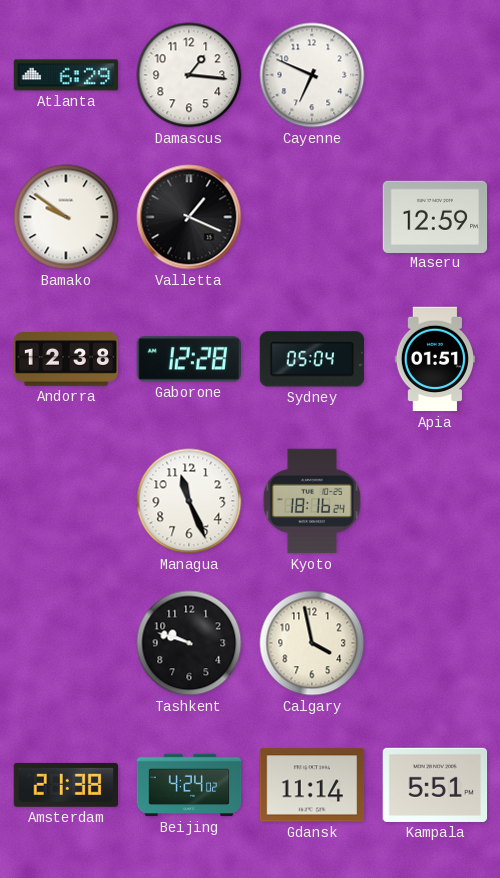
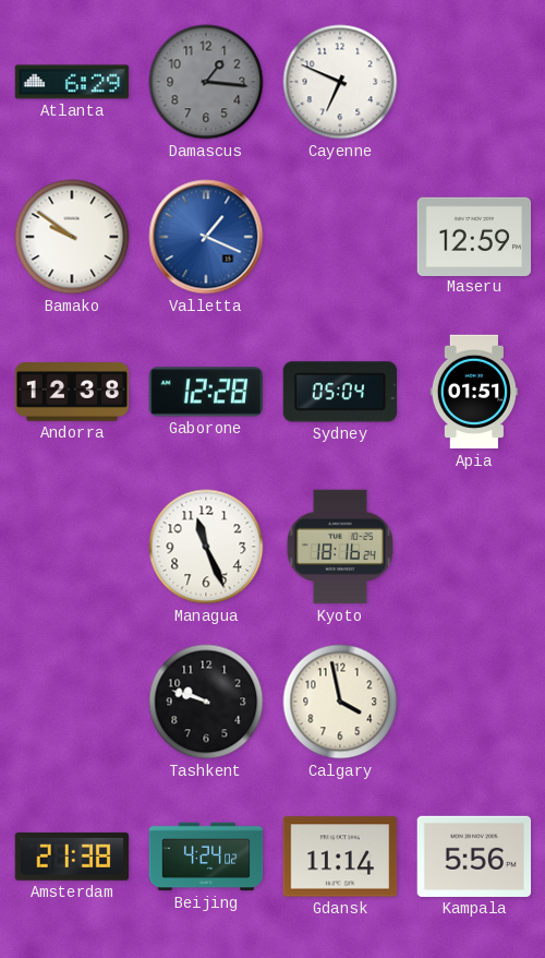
Damascus dial: white -> grey (206, 82)
Valletta dial: black -> blue (206, 237)
Kampala: 5:51 -> 5:56 (474, 857)
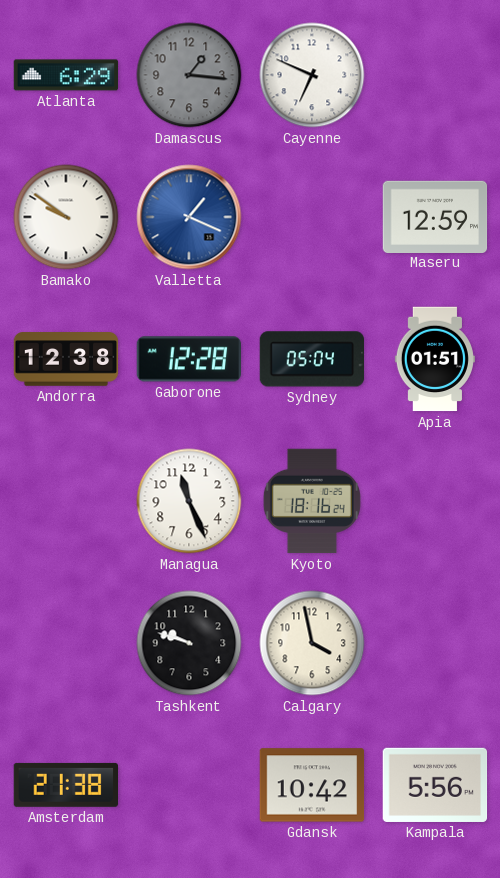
Beijing: 4:24 -> none (206, 857)
Gdansk: 11:14 -> 10:42 (312, 785)
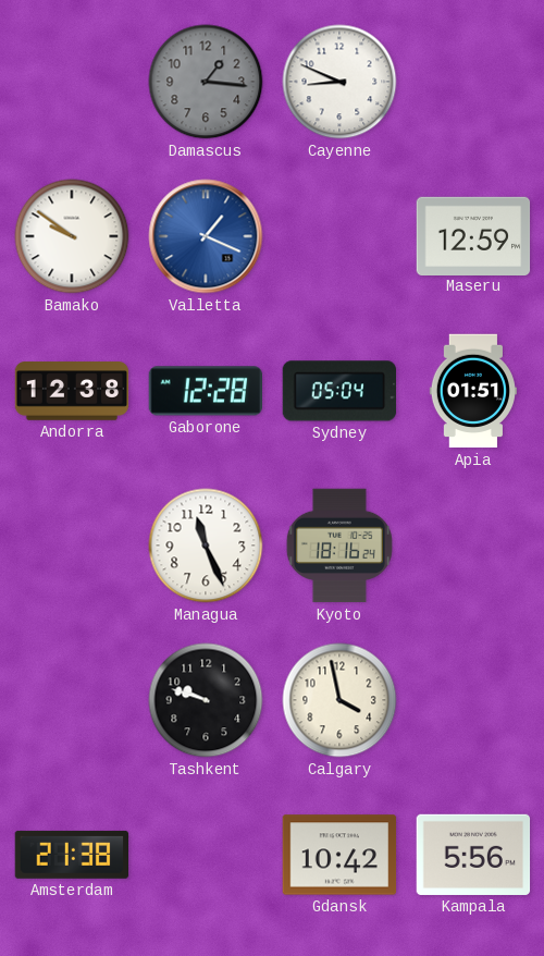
Atlanta: 6:29 -> none (66, 75)
Cayenne: 6:49 -> 8:49 (339, 82)
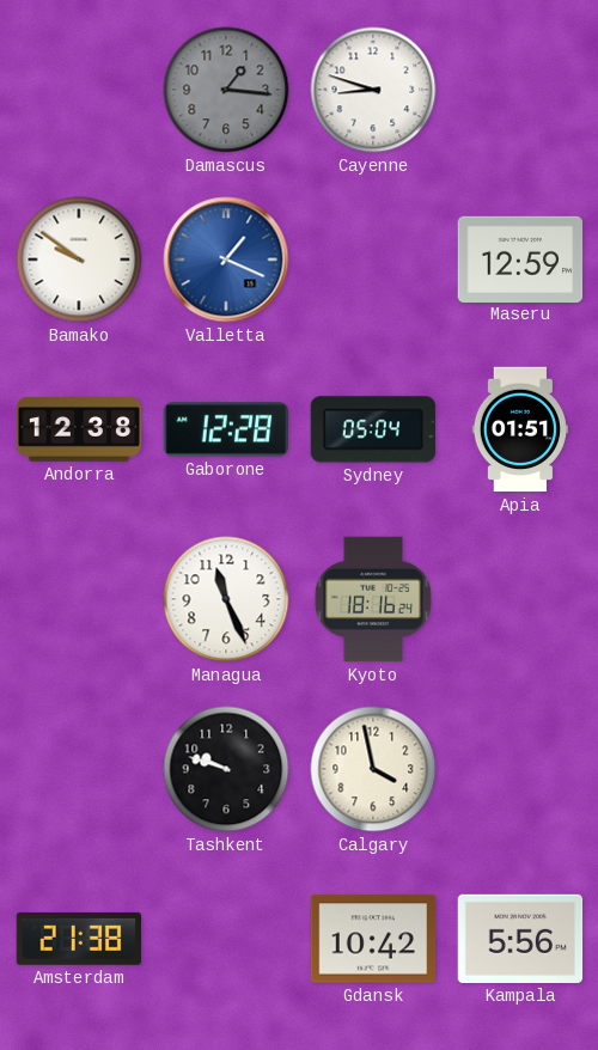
Cayenne: 8:49 -> 8:48 (373, 90)
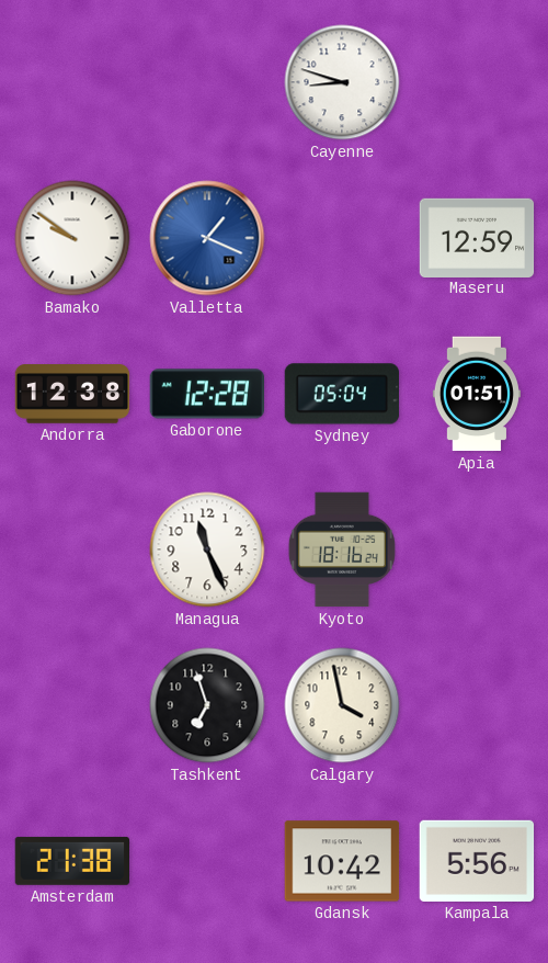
Damascus: 1:16 -> none (226, 90)
Tashkent: 9:48 -> 6:57 (207, 705)
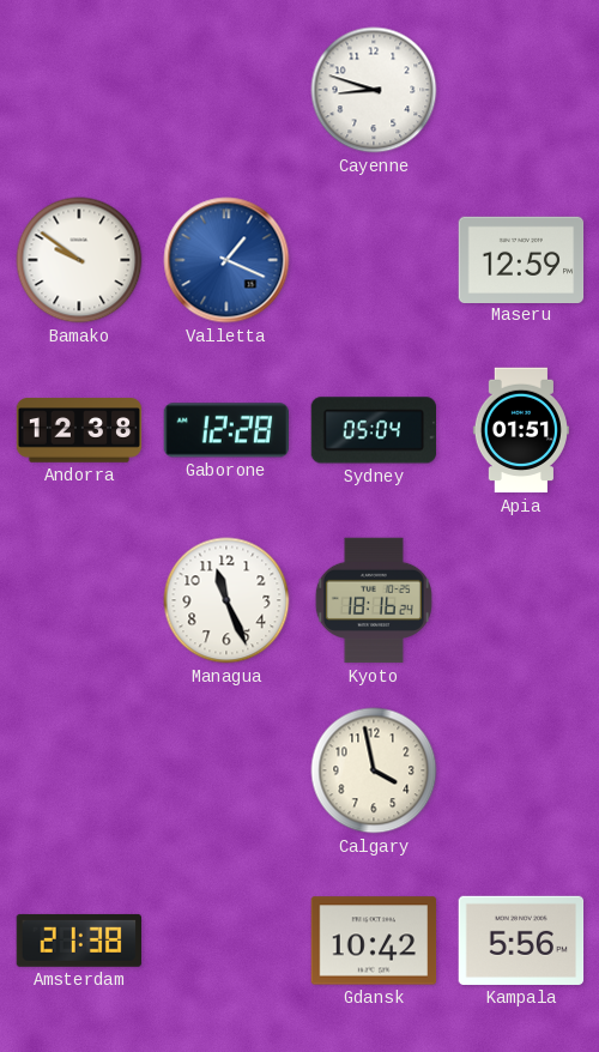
Tashkent: 6:57 -> none (207, 705)
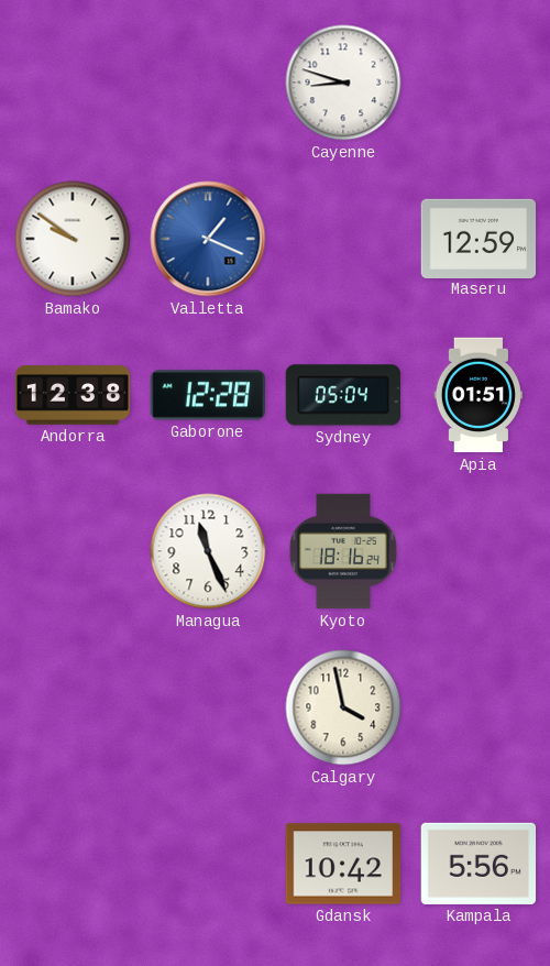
Amsterdam: 21:38 -> none (78, 941)
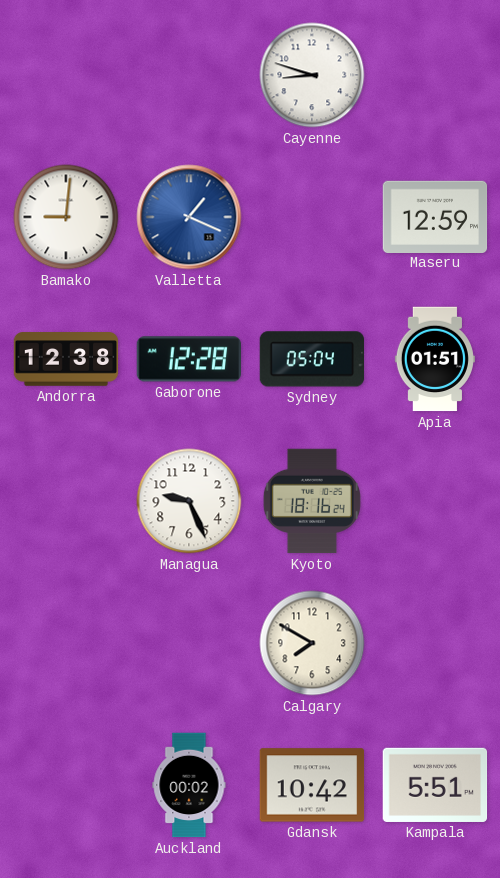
Bamako: 9:51 -> 9:01 (66, 217)
Managua: 11:26 -> 9:26 (189, 501)
Calgary: 3:58 -> 7:50 (312, 643)
Auckland: none -> 00:02 (189, 785)
Kampala: 5:56 -> 5:51 (435, 785)
